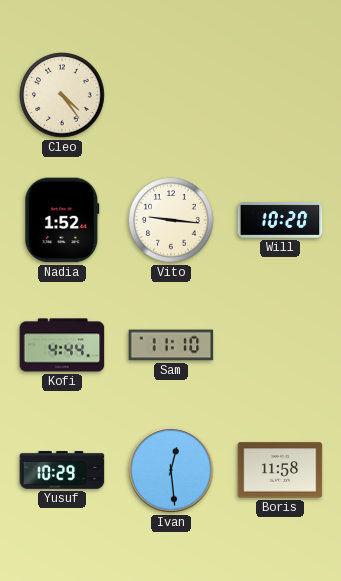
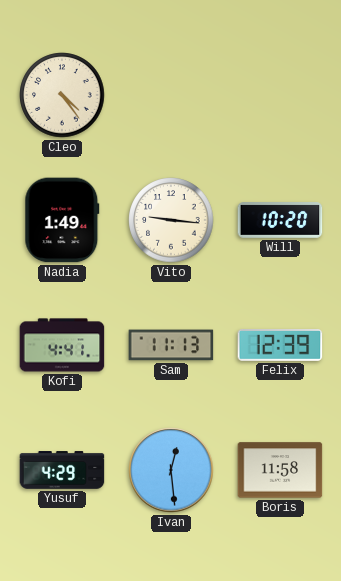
Nadia: 1:52 -> 1:49 (62, 220)
Kofi: 4:44 -> 4:41 (62, 345)
Sam: 11:10 -> 11:13 (171, 345)
Felix: none -> 12:39 (280, 346)
Yusuf: 10:29 -> 4:29 (62, 470)
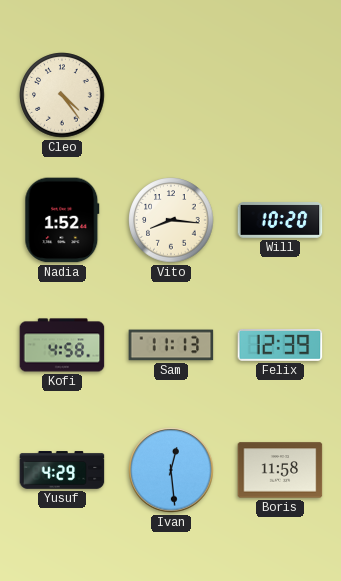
Nadia: 1:49 -> 1:52 (62, 220)
Vito: 9:16 -> 8:16 (171, 220)
Kofi: 4:41 -> 4:58 (62, 345)
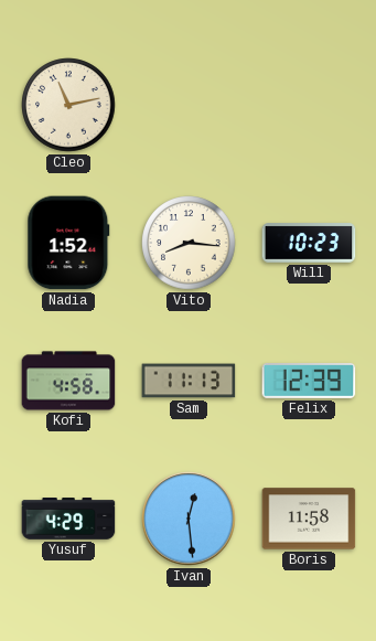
Cleo: 4:24 -> 11:13 (68, 105)
Will: 10:20 -> 10:23 (309, 243)
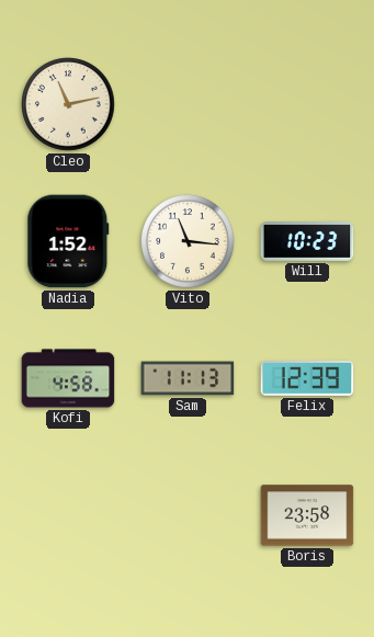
Vito: 8:16 -> 11:16 (188, 241)
Yusuf: 4:29 -> none (68, 519)
Ivan: 12:29 -> none (189, 519)
Boris: 11:58 -> 23:58 (307, 515)
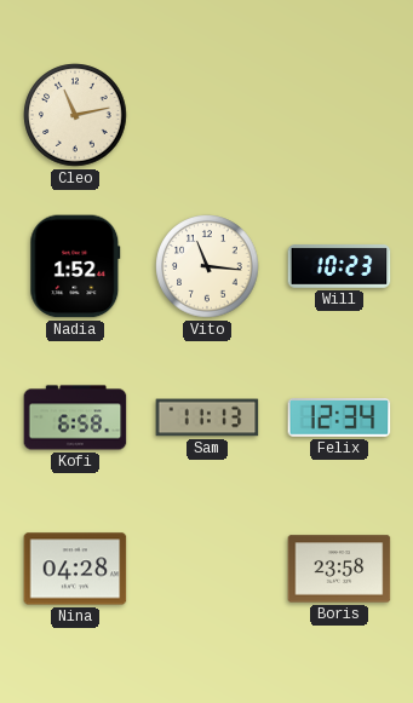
Kofi: 4:58 -> 6:58 (75, 417)
Felix: 12:39 -> 12:34 (339, 419)
Nina: none -> 04:28 (75, 569)
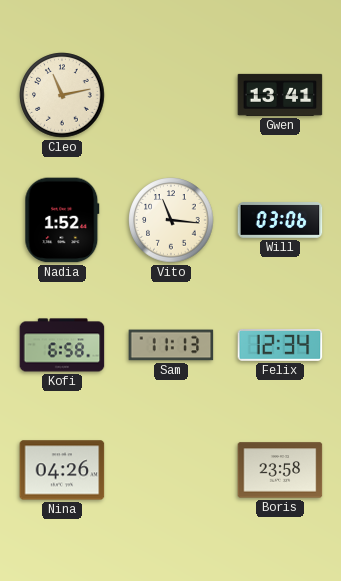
Gwen: none -> 13:41 (280, 95)
Will: 10:23 -> 03:06 (280, 220)
Nina: 04:28 -> 04:26 (62, 470)
